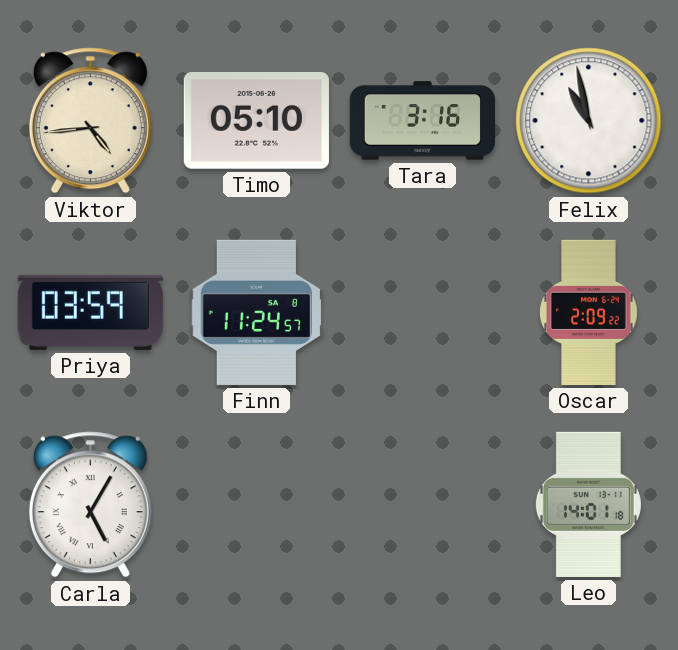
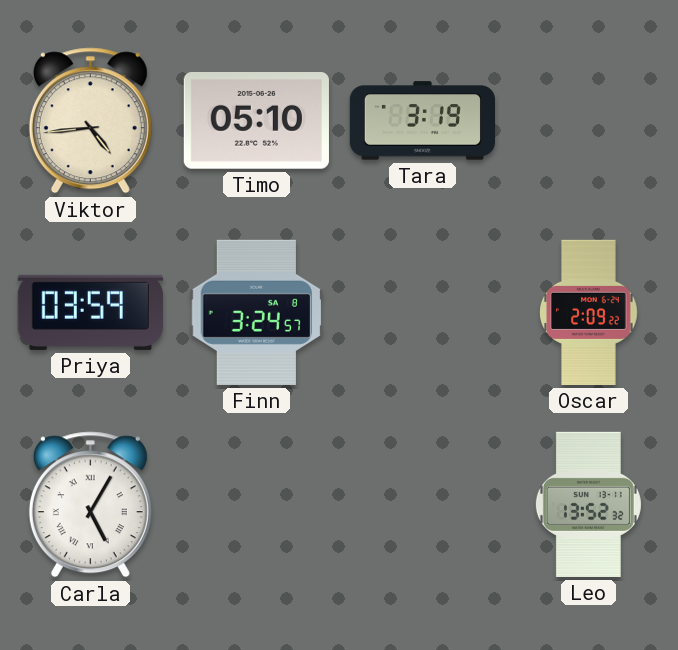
Tara: 3:16 -> 3:19 (422, 121)
Felix: 10:58 -> none (589, 121)
Finn: 11:24 -> 3:24 (257, 312)
Leo: 14:01 -> 13:52 (588, 504)
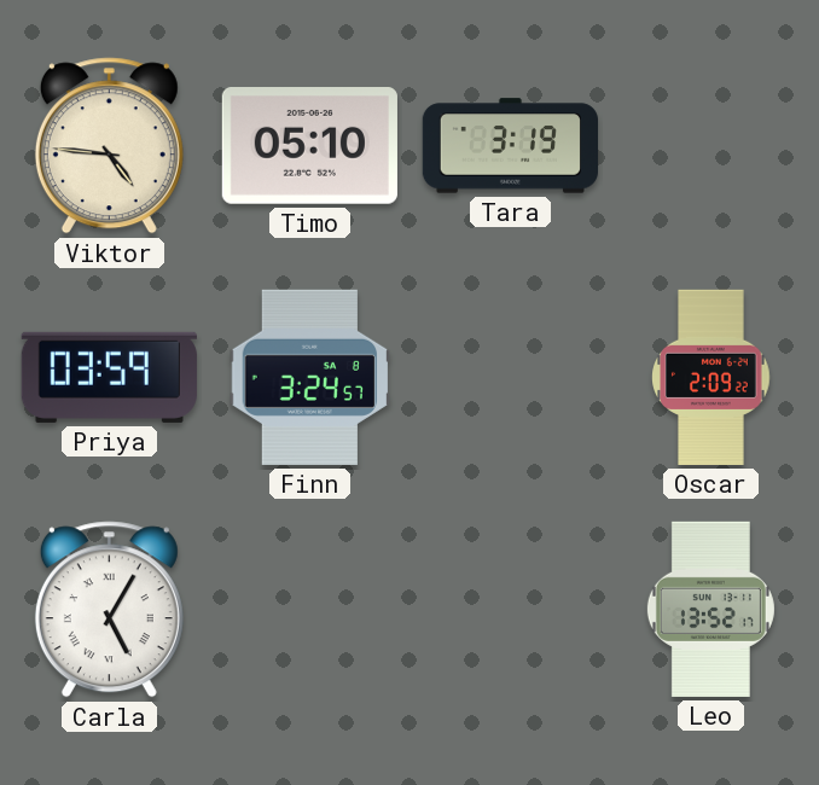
Viktor: 4:44 -> 4:46 (109, 146)
Leo: 13:52:32 -> 13:52:17 (710, 609)
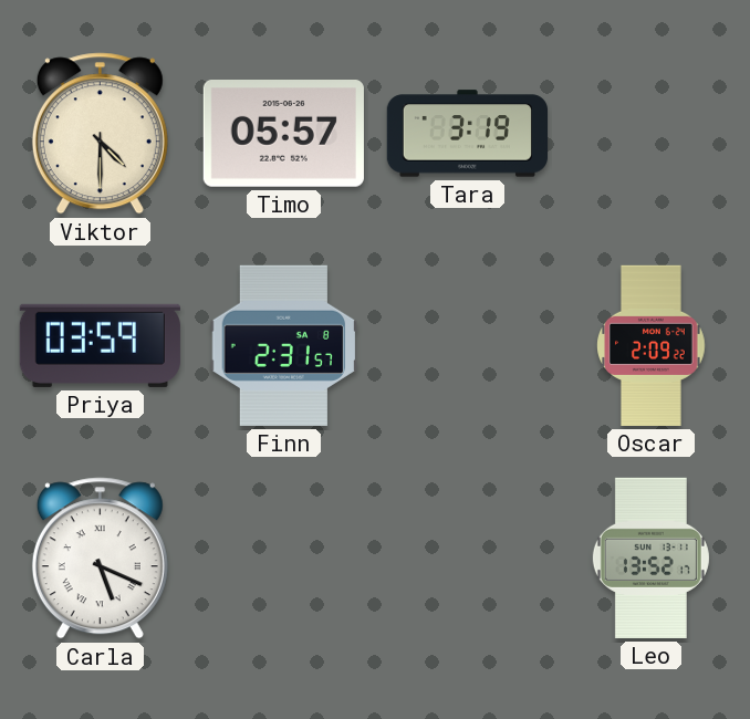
Viktor: 4:46 -> 4:30 (100, 134)
Timo: 05:10 -> 05:57 (283, 134)
Finn: 3:24 -> 2:31 (284, 345)
Carla: 5:05 -> 5:19 (100, 559)
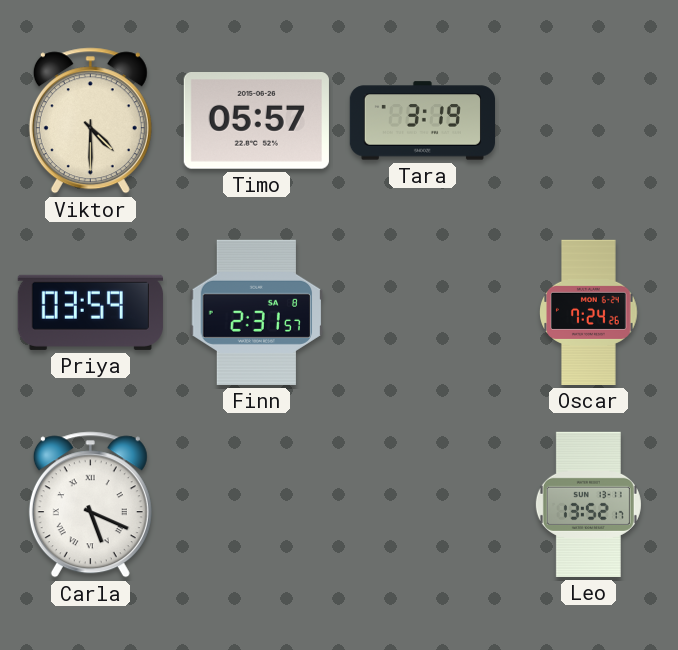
Oscar: 2:09 -> 7:24 (589, 312)
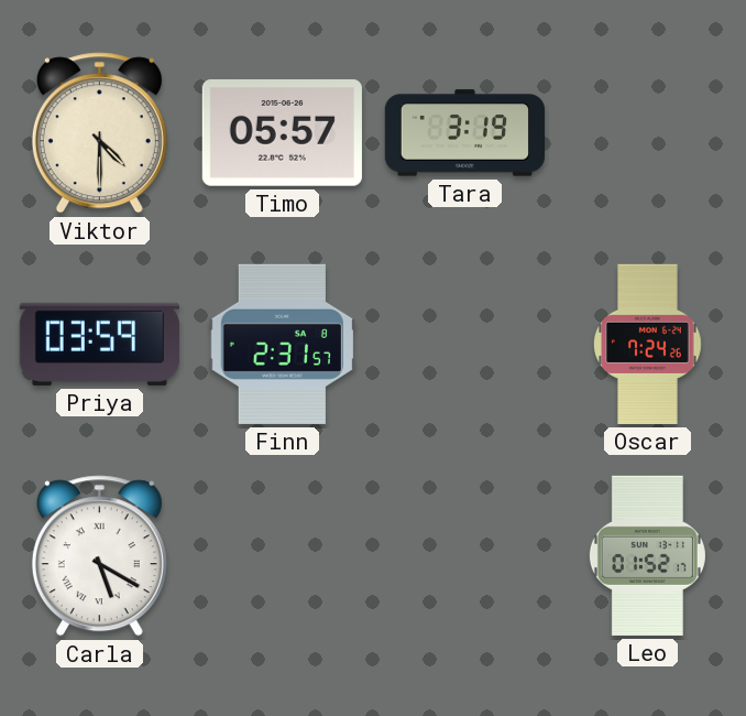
Carla: 5:19 -> 5:20 (99, 556)
Leo: 13:52 -> 01:52 (647, 555)
